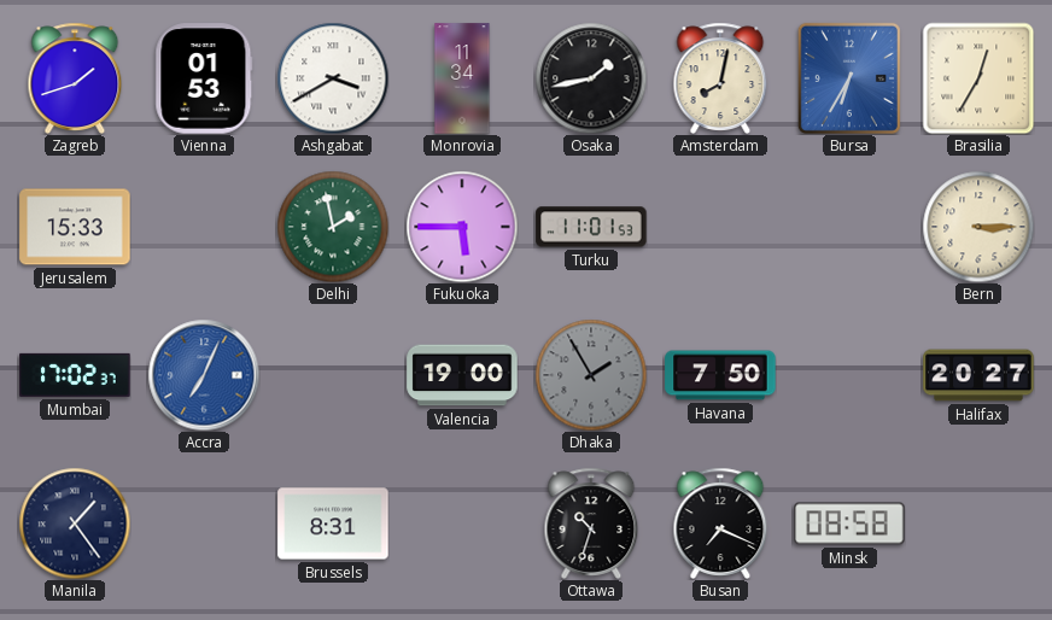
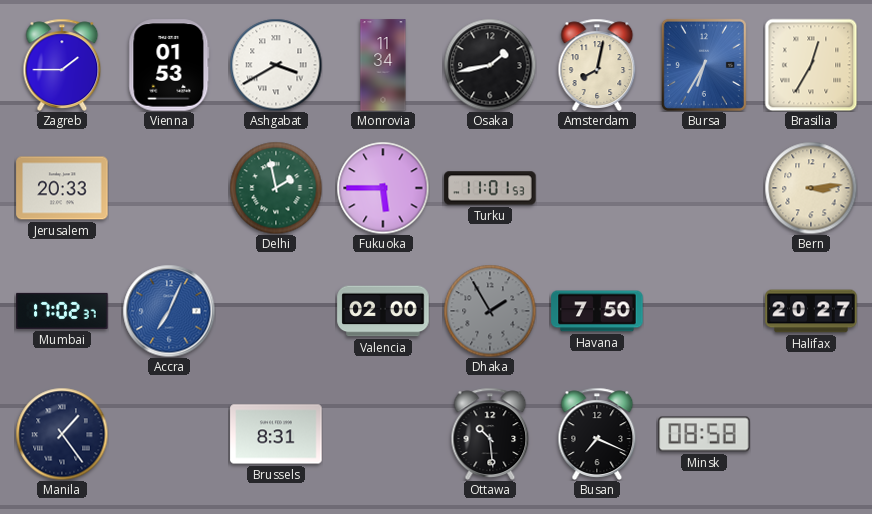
Zagreb: 1:42 -> 1:45 (62, 65)
Jerusalem: 15:33 -> 20:33 (62, 188)
Bern: 3:15 -> 3:14 (811, 188)
Valencia: 19:00 -> 02:00 (383, 311)
Ottawa: 10:33 -> 10:29 (490, 434)
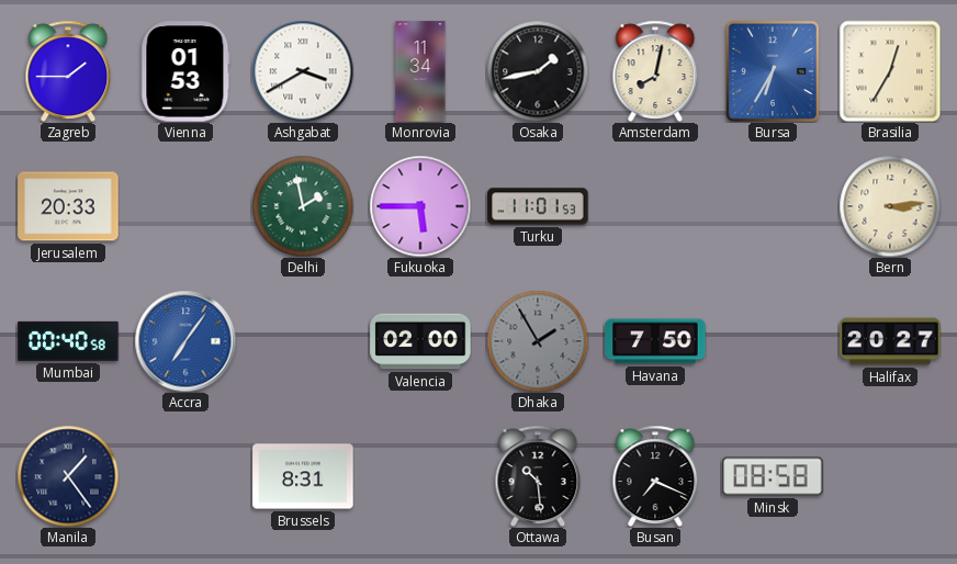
Mumbai: 17:02 -> 00:40 (68, 341)
Accra: 7:04 -> 7:06 (185, 341)
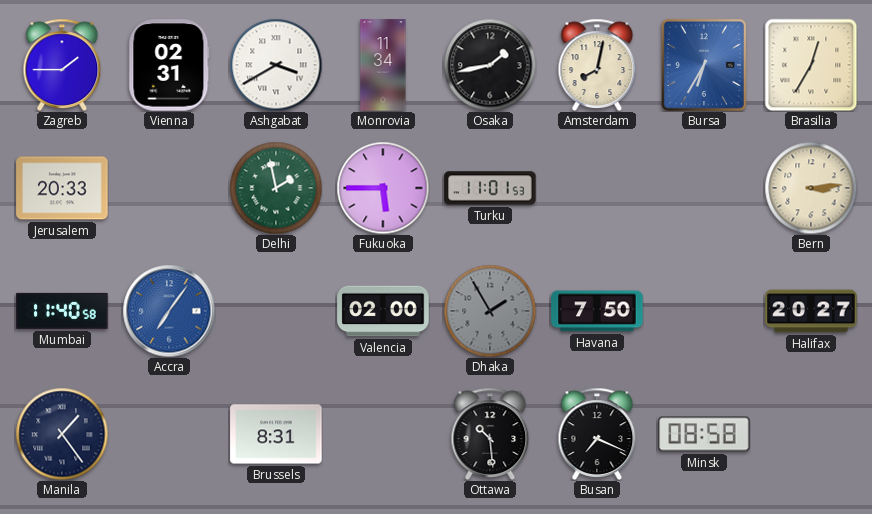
Vienna: 01:53 -> 02:31 (169, 65)
Mumbai: 00:40 -> 11:40 (62, 311)
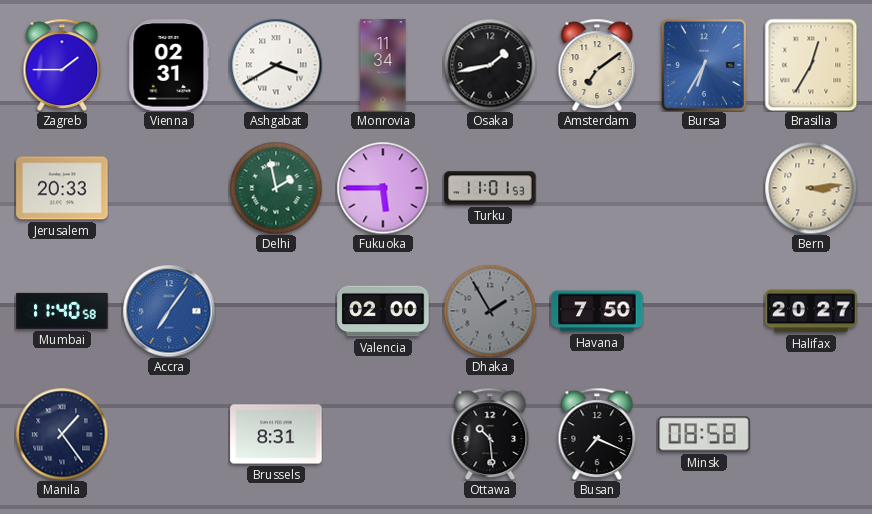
Amsterdam: 8:02 -> 7:09 (597, 65)
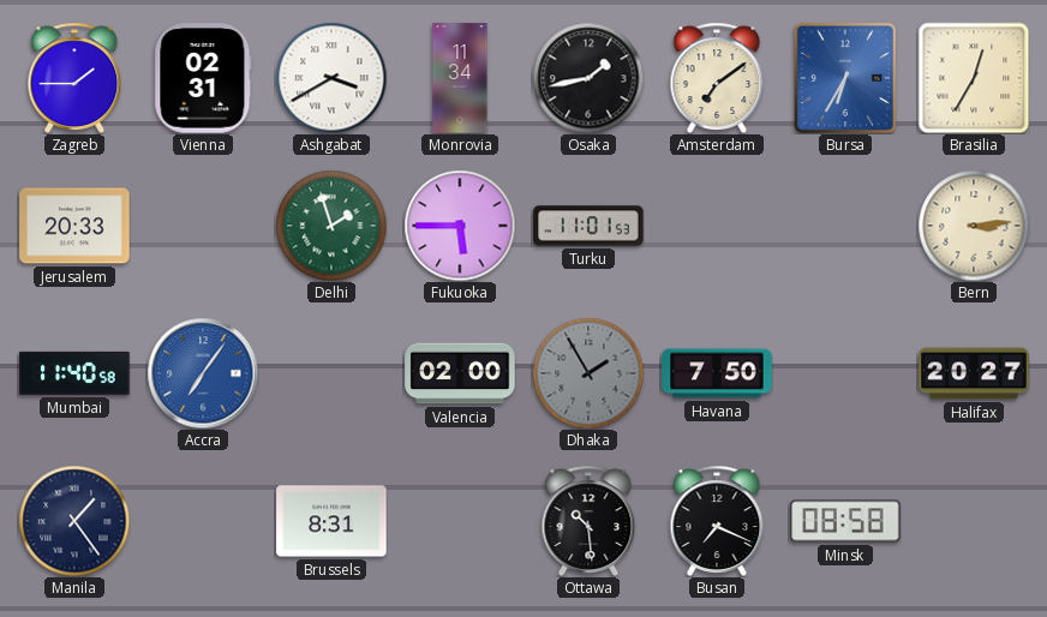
Delhi: 1:58 -> 1:57 (331, 226)
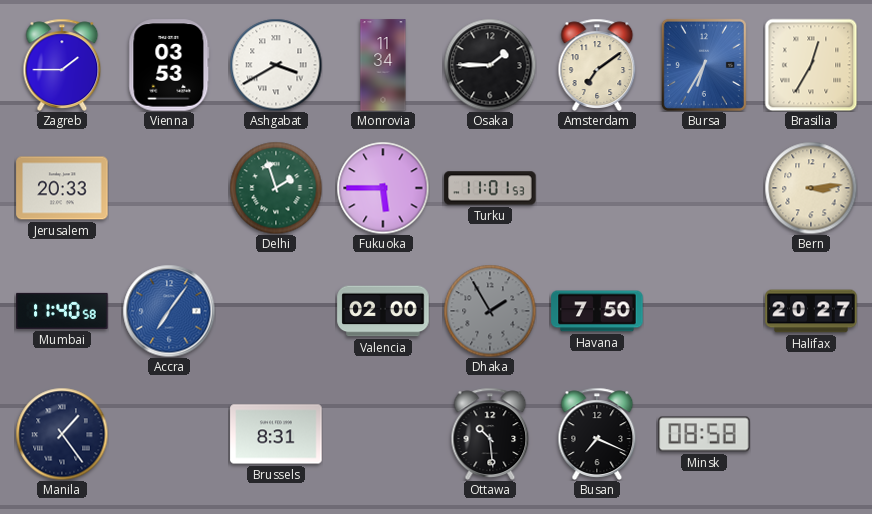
Vienna: 02:31 -> 03:53 (169, 65)
Osaka: 1:43 -> 1:45 (490, 65)
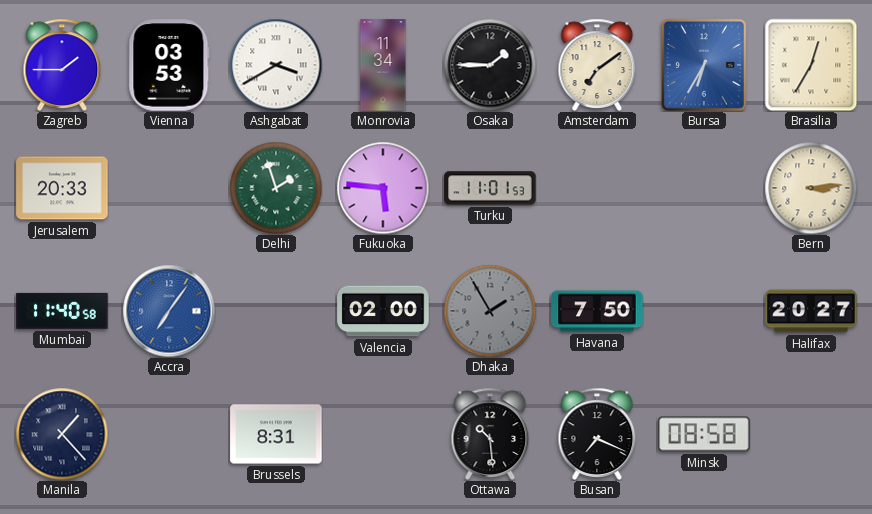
Fukuoka: 5:45 -> 5:46 (383, 188)
Manila: 1:24 -> 1:23 (62, 434)
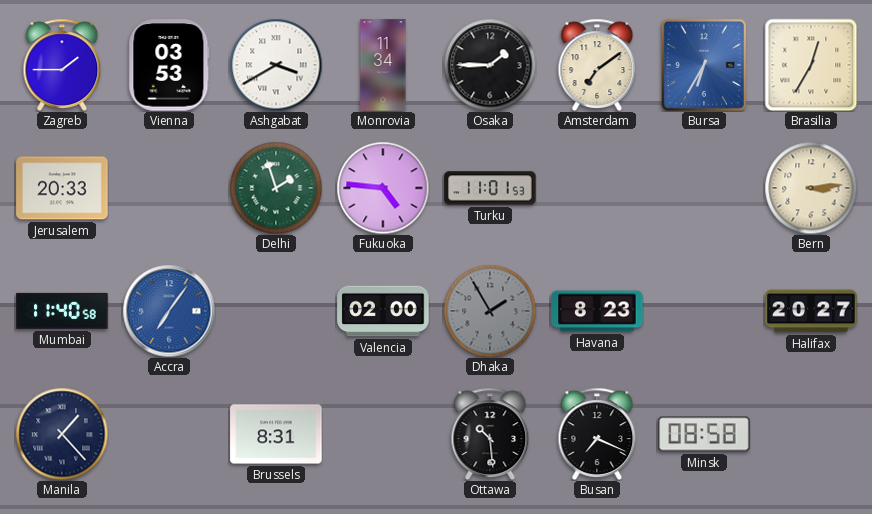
Fukuoka: 5:46 -> 4:46 (383, 188)
Havana: 7:50 -> 8:23 (597, 311)
